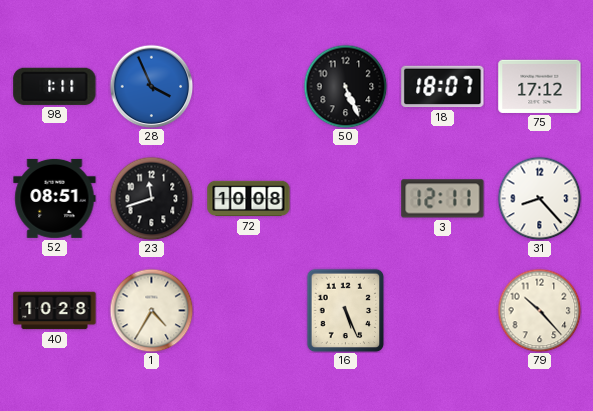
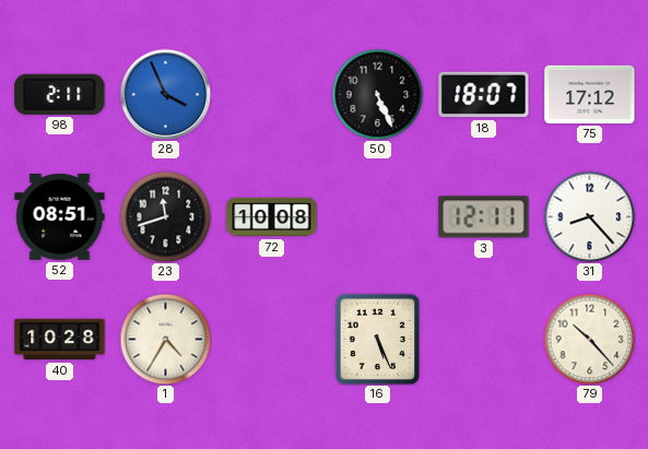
98: 1:11 -> 2:11 (60, 94)
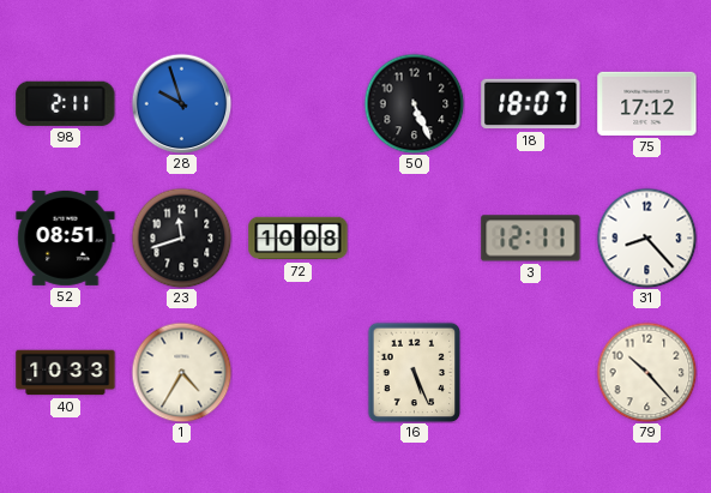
28: 3:56 -> 9:57 (181, 103)
40: 10:28 -> 10:33 (66, 373)
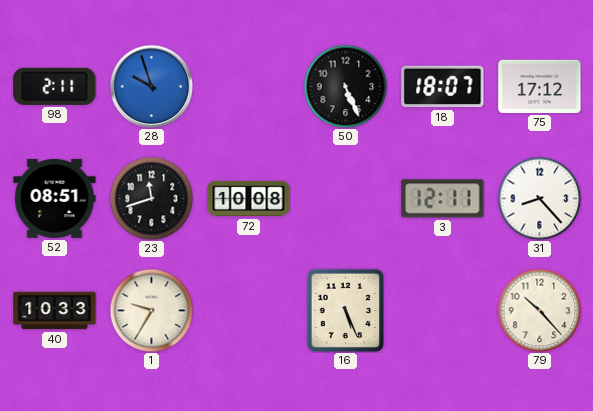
1: 4:35 -> 9:35 (151, 310)
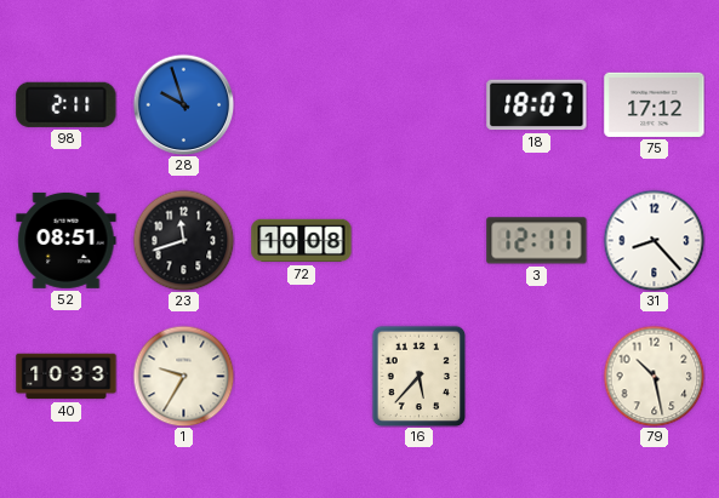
50: 5:26 -> none (345, 86)
16: 5:26 -> 5:37 (420, 376)
79: 10:23 -> 10:28 (654, 376)
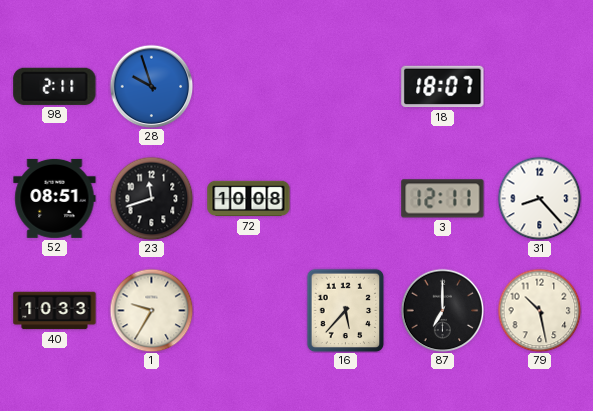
75: 17:12 -> none (655, 104)
87: none -> 7:00 (442, 310)
